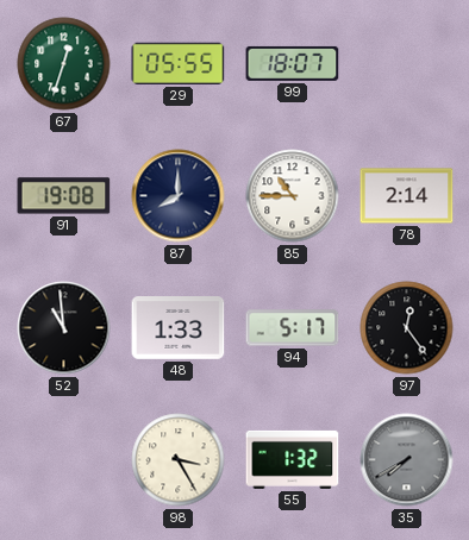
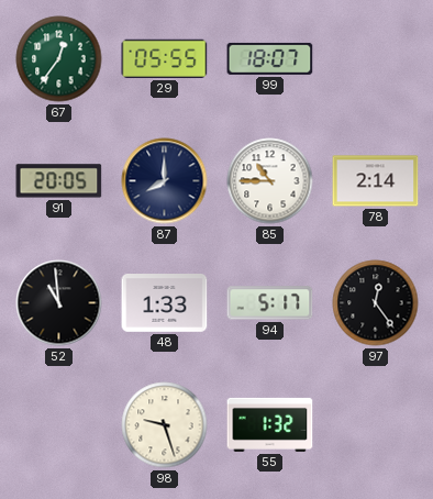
67: 12:33 -> 12:36 (59, 59)
91: 19:08 -> 20:05 (59, 181)
98: 3:25 -> 9:27 (165, 425)
35: 7:40 -> none (407, 460)
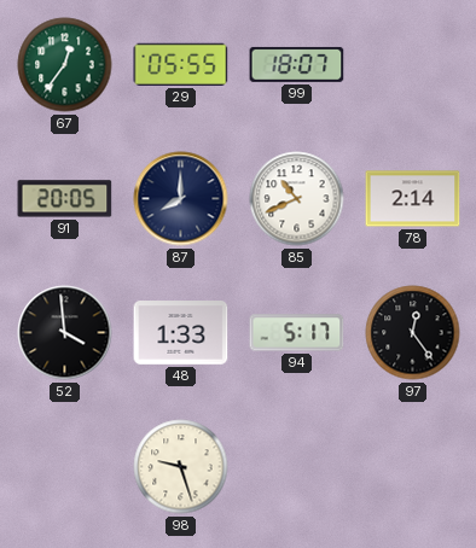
85: 10:45 -> 10:41 (297, 199)
52: 10:59 -> 3:59 (65, 333)
55: 1:32 -> none (270, 424)
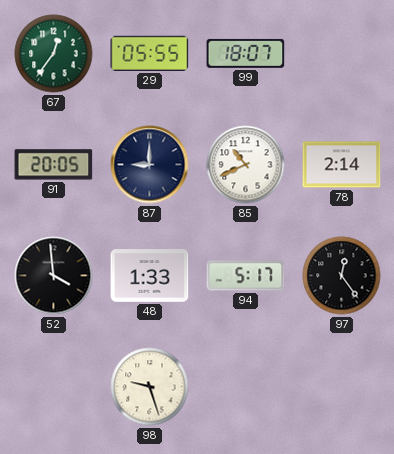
87: 8:00 -> 9:00 (150, 165)
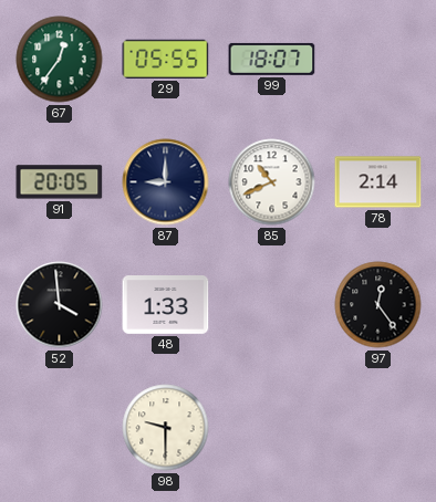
94: 5:17 -> none (246, 276)
98: 9:27 -> 9:30 (166, 428)
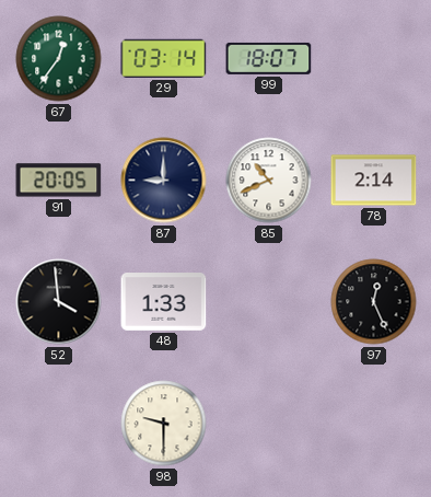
29: 05:55 -> 03:14 (164, 58)
97: 12:24 -> 12:26 (374, 302)
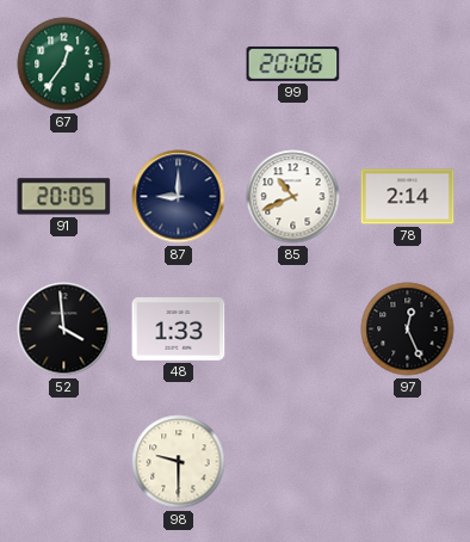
29: 03:14 -> none (164, 58)
99: 18:07 -> 20:06 (293, 63)
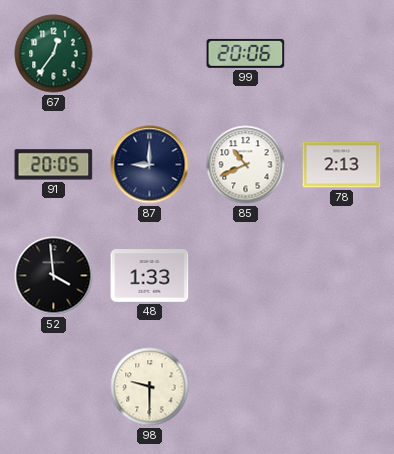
78: 2:14 -> 2:13 (342, 165)
97: 12:26 -> none (408, 329)
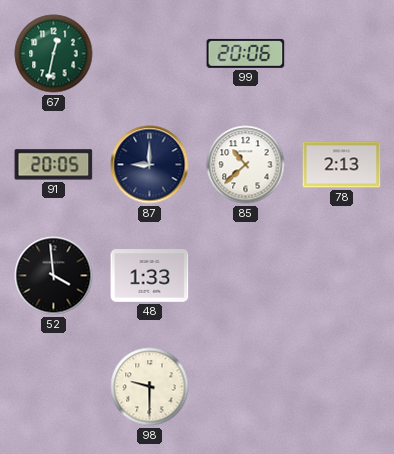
67: 12:36 -> 12:32 (54, 54)
85: 10:41 -> 10:38 (246, 165)
